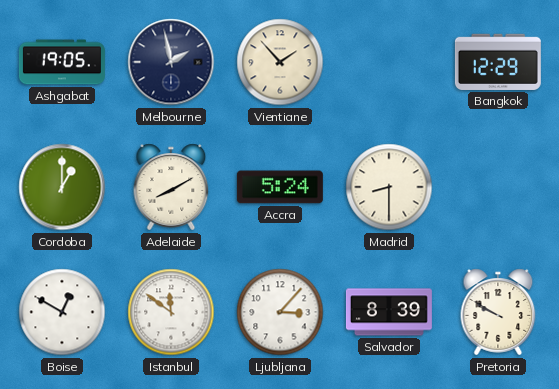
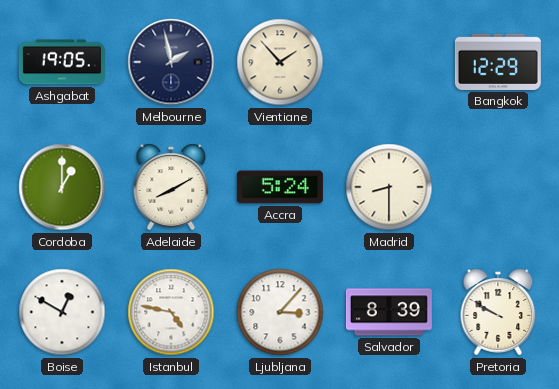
Istanbul: 11:51 -> 4:47 (171, 312)
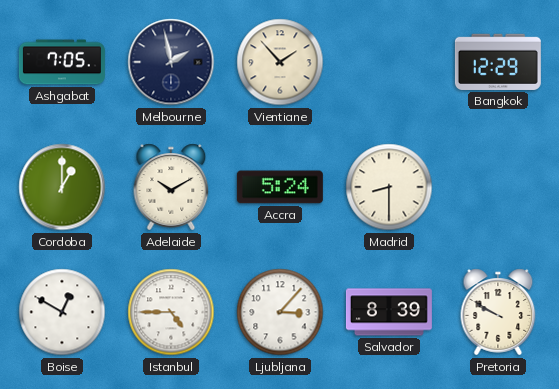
Ashgabat: 19:05 -> 7:05 (62, 62)
Adelaide: 8:10 -> 10:10 (171, 187)
Istanbul: 4:47 -> 4:45 (171, 312)
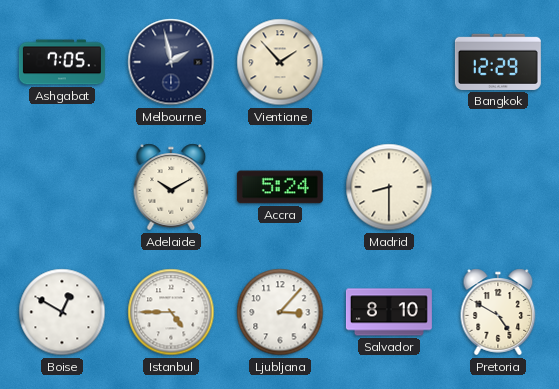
Cordoba: 1:00 -> none (62, 187)
Salvador: 8:39 -> 8:10 (389, 312)
Pretoria: 9:50 -> 4:50 (498, 312)
